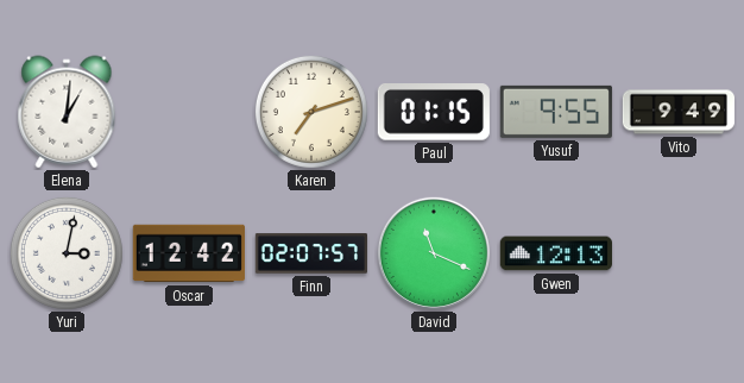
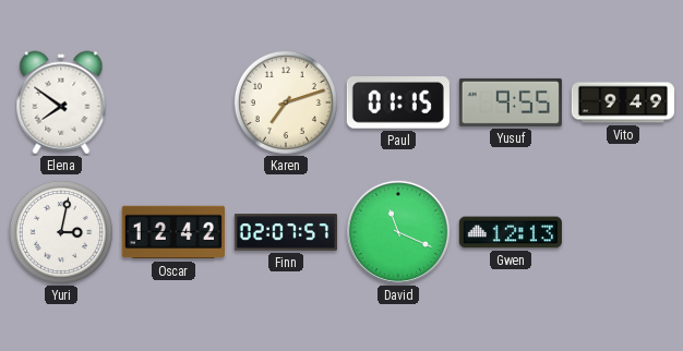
Elena: 1:01 -> 7:51 (61, 102)
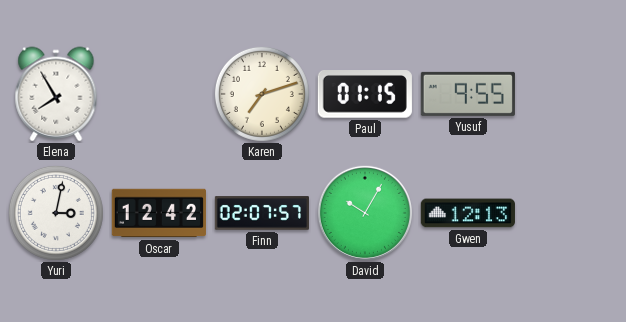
Elena: 7:51 -> 7:55 (56, 94)
Vito: 9:49 -> none (622, 102)
David: 11:19 -> 10:05 (365, 213)
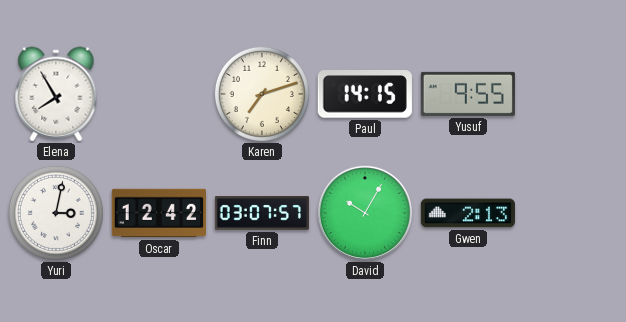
Paul: 01:15 -> 14:15 (365, 95)
Finn: 02:07 -> 03:07 (262, 213)
Gwen: 12:13 -> 2:13 (468, 213)
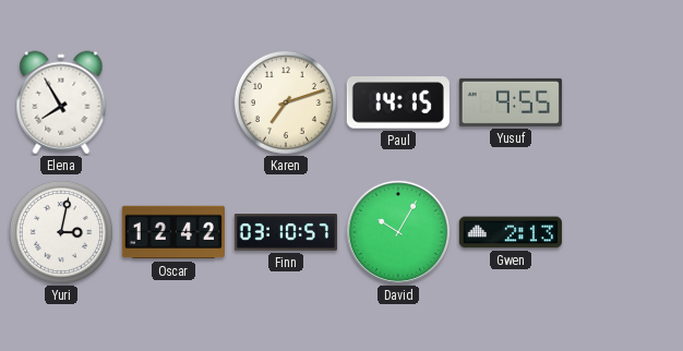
Finn: 03:07 -> 03:10 (286, 232)
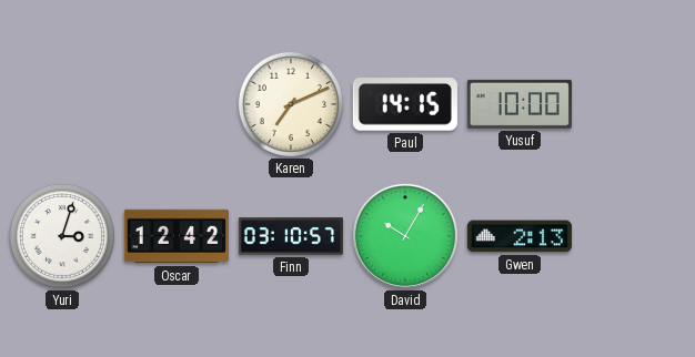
Elena: 7:55 -> none (61, 102)
Karen: 7:12 -> 7:11 (291, 104)
Yusuf: 9:55 -> 10:00 (520, 104)
Yuri: 3:02 -> 3:03 (62, 236)
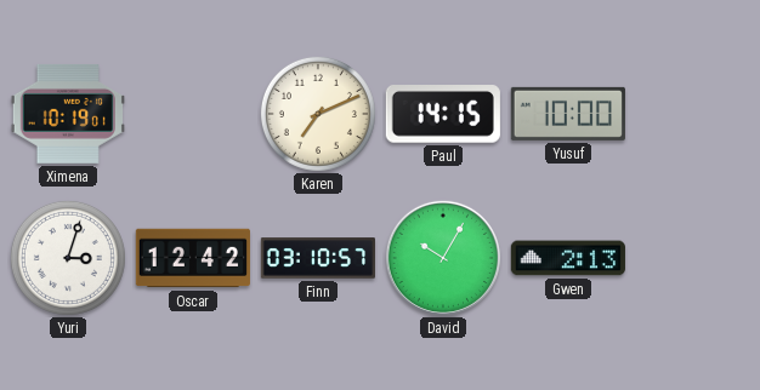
Ximena: none -> 10:19 (68, 114)
